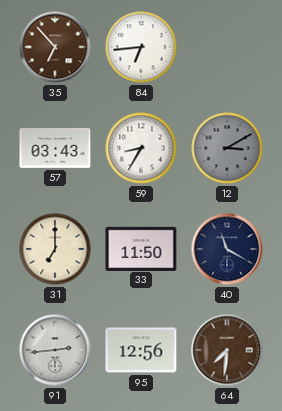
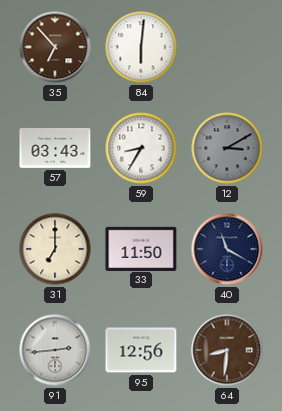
84: 6:44 -> 6:01 (141, 47)
64: 7:31 -> 8:31 (227, 350)
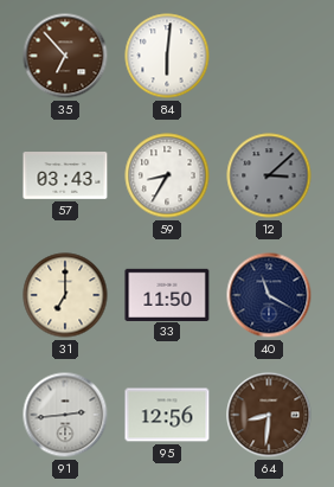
12: 3:10 -> 3:08 (269, 175)
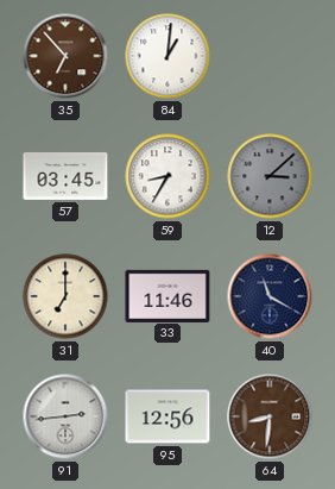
84: 6:01 -> 1:01 (167, 56)
57: 03:43 -> 03:45 (65, 177)
33: 11:50 -> 11:46 (167, 295)
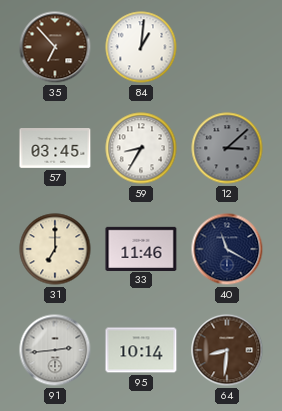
95: 12:56 -> 10:14 (141, 350)
